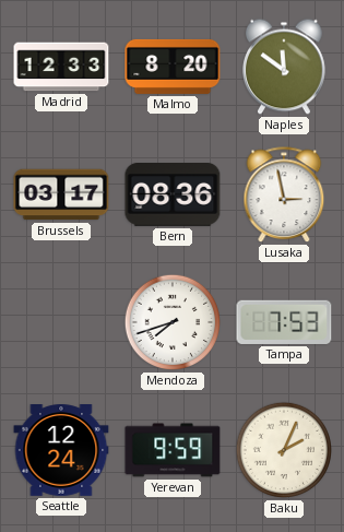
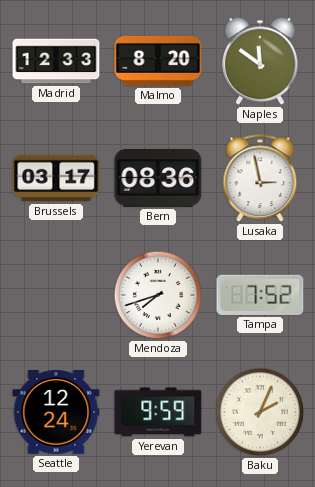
Tampa: 7:53 -> 7:52 (260, 295)
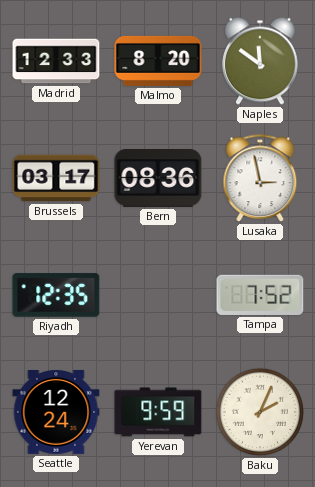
Riyadh: none -> 12:35 (56, 295)
Mendoza: 7:42 -> none (158, 295)
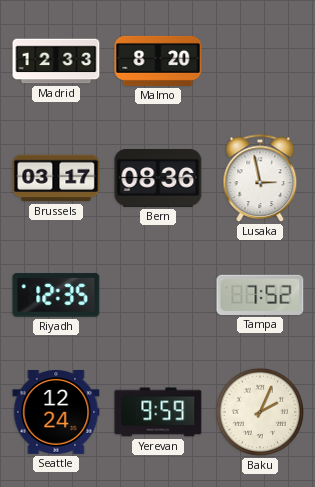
Naples: 11:51 -> none (261, 61)
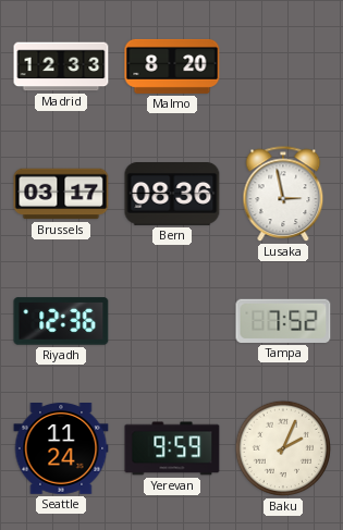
Riyadh: 12:35 -> 12:36 (61, 321)
Seattle: 12:24 -> 11:24 (61, 449)
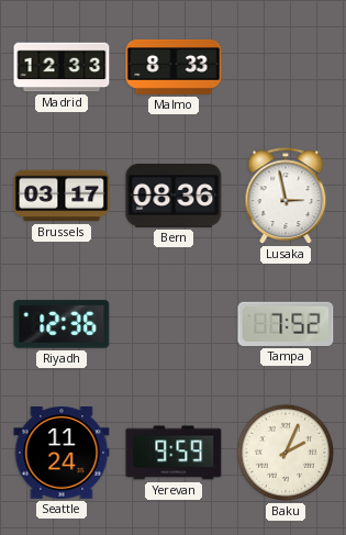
Malmo: 8:20 -> 8:33 (174, 67)
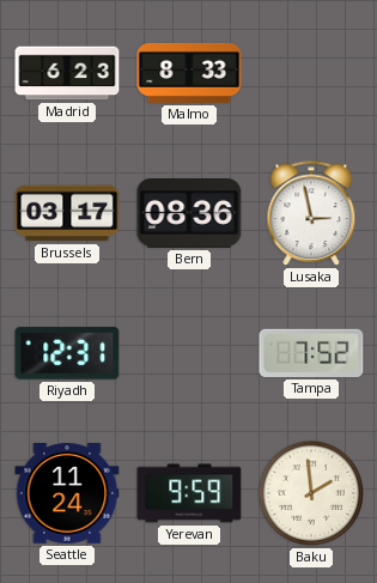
Madrid: 12:33 -> 6:23 (67, 73)
Riyadh: 12:36 -> 12:31 (67, 353)
Baku: 2:04 -> 1:59 (311, 493)
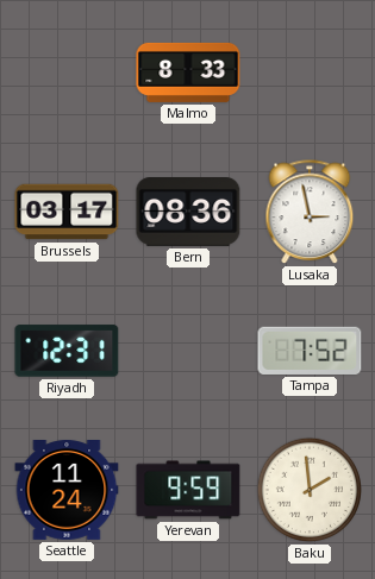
Madrid: 6:23 -> none (67, 73)
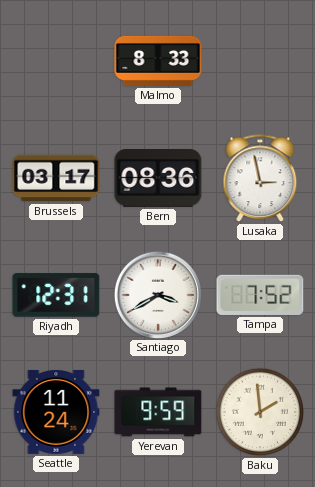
Santiago: none -> 3:40 (157, 294)
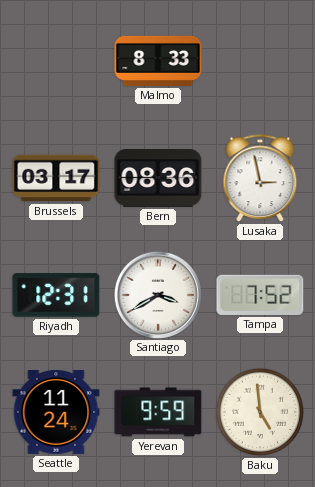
Baku: 1:59 -> 4:59 (260, 412)
